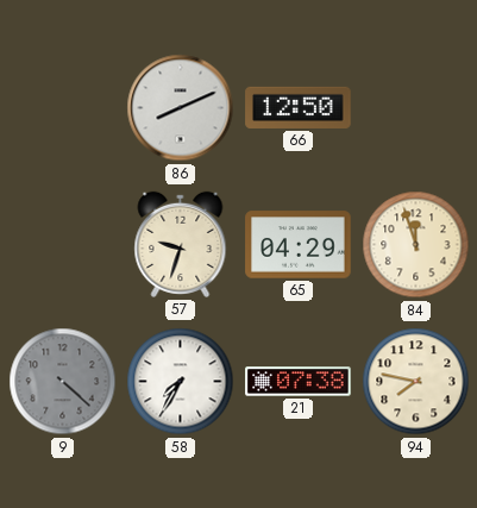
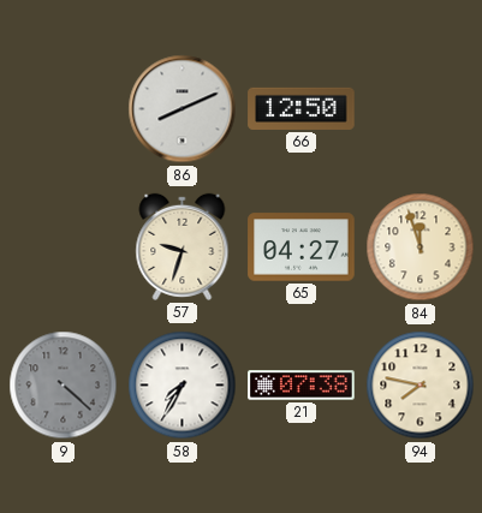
65: 04:29 -> 04:27 (302, 247)
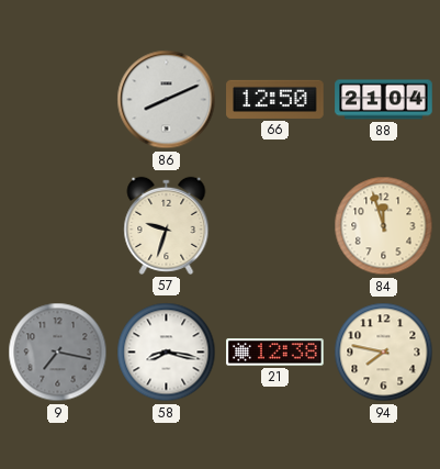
88: none -> 21:04 (384, 100)
65: 04:27 -> none (302, 247)
9: 4:22 -> 7:17 (58, 353)
58: 7:35 -> 8:17 (167, 353)
21: 07:38 -> 12:38 (275, 353)
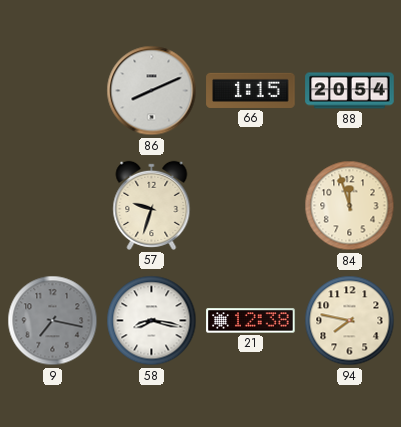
66: 12:50 -> 1:15 (251, 90)
88: 21:04 -> 20:54 (350, 91)
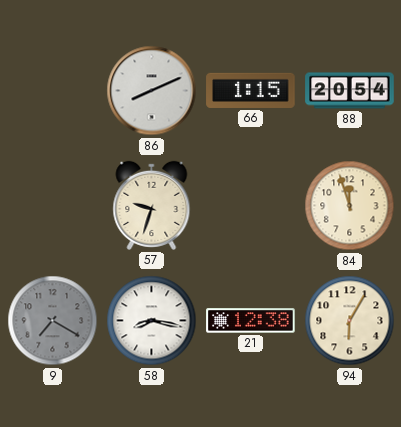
9: 7:17 -> 7:20 (53, 321)
94: 7:47 -> 6:05 (350, 321)
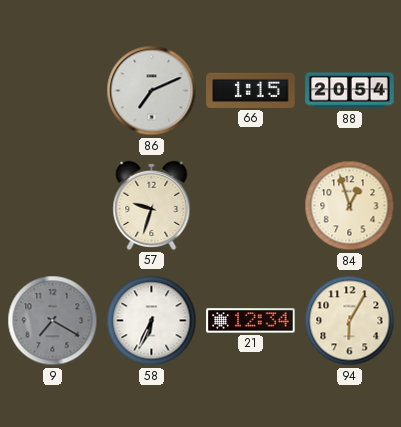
86: 8:11 -> 7:11 (152, 91)
84: 11:57 -> 12:57 (350, 206)
58: 8:17 -> 6:34 (152, 321)
21: 12:38 -> 12:34 (251, 321)
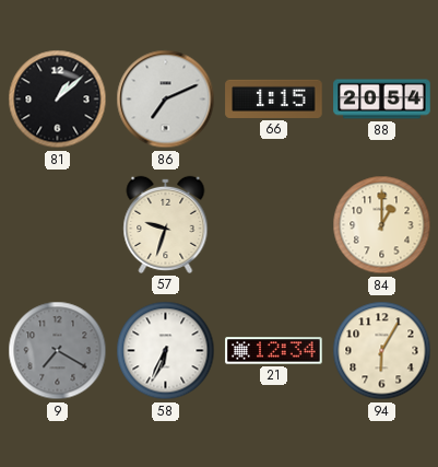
81: none -> 1:08 (58, 100)
84: 12:57 -> 1:00 (382, 225)
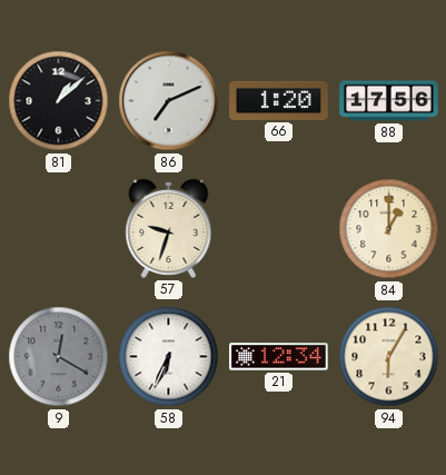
66: 1:15 -> 1:20 (279, 100)
88: 20:54 -> 17:56 (389, 101)
9: 7:20 -> 12:20 (59, 357)
